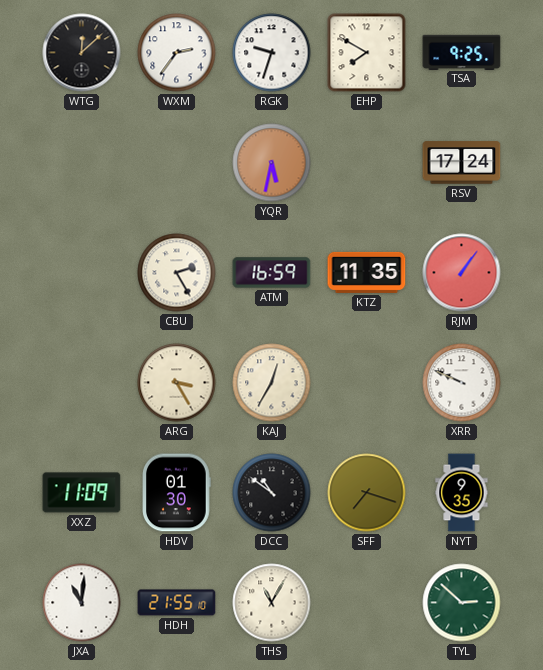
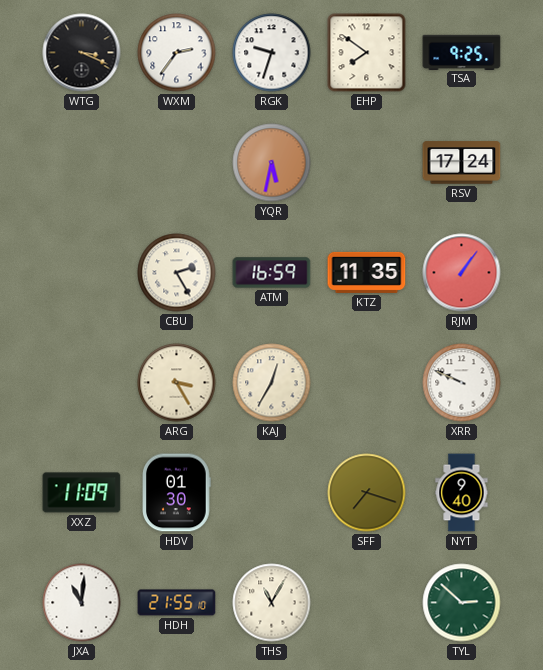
WTG: 12:08 -> 3:19 (82, 53)
EHP: 7:50 -> 7:51 (367, 53)
DCC: 10:51 -> none (272, 493)
NYT: 9:35 -> 9:40 (462, 493)
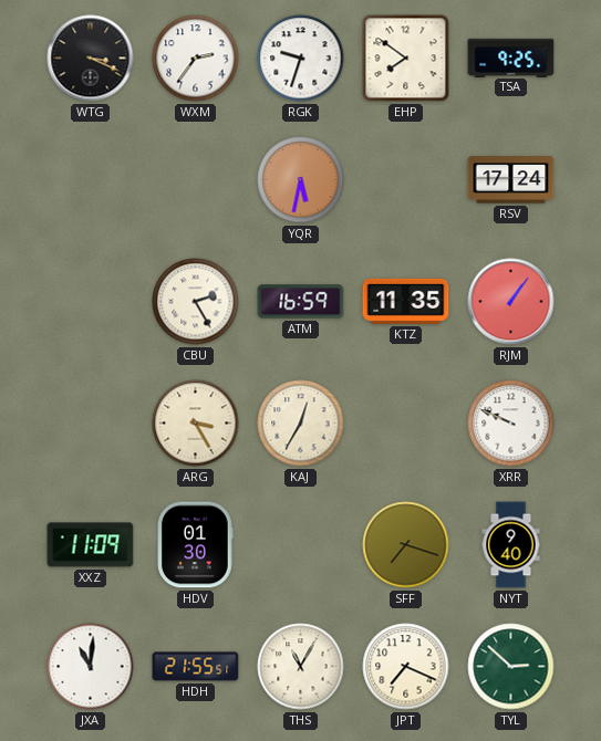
HDH: 21:55:10 -> 21:55:51 (196, 667)
JPT: none -> 7:19 (406, 667)
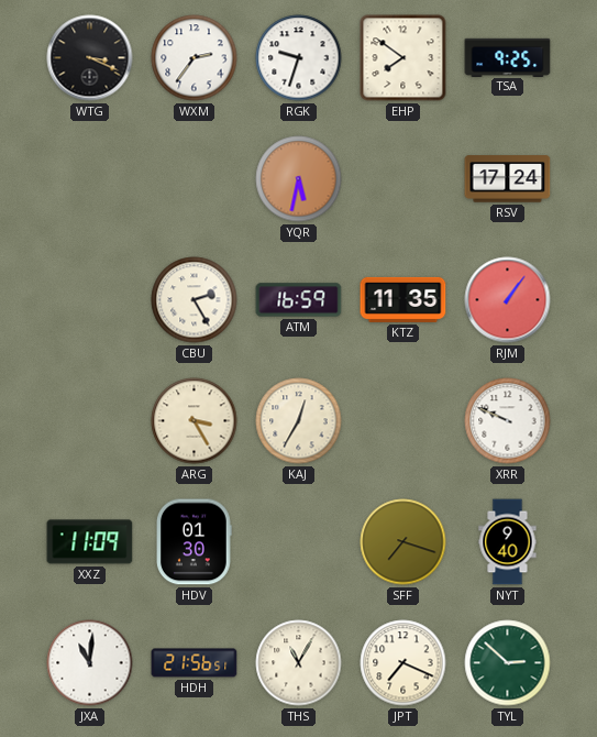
HDH: 21:55 -> 21:56 (195, 663)
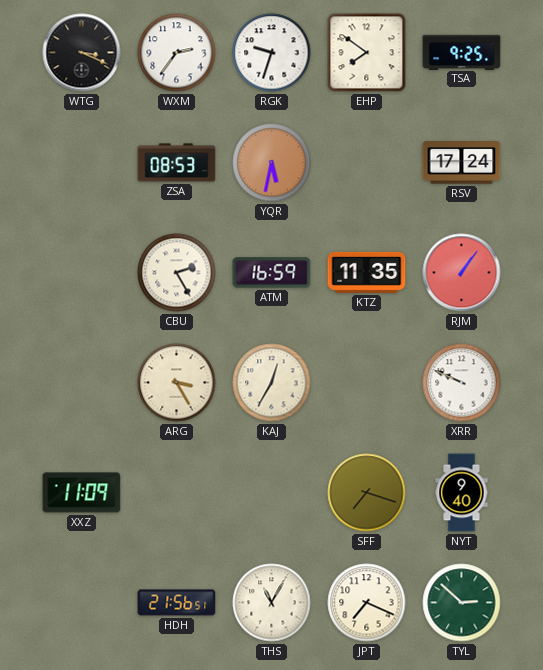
ZSA: none -> 08:53 (177, 163)
HDV: 01:30 -> none (195, 542)
JXA: 11:01 -> none (90, 663)
